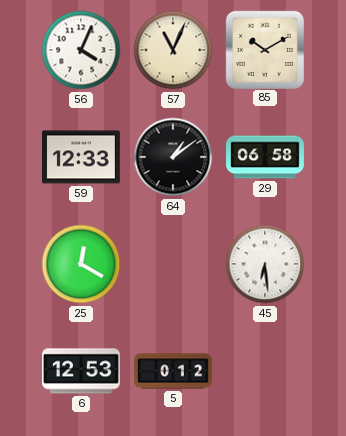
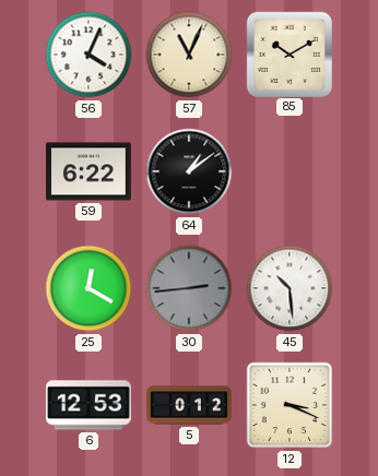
59: 12:33 -> 6:22 (90, 171)
29: 06:58 -> none (266, 157)
30: none -> 2:44 (189, 288)
45: 6:29 -> 10:29 (290, 288)
12: none -> 3:19 (290, 405)
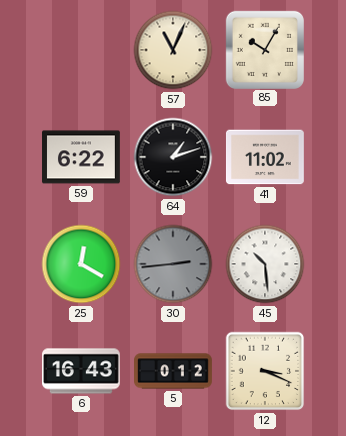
56: 4:04 -> none (88, 55)
85: 10:10 -> 10:05 (264, 49)
64: 1:09 -> 1:12 (173, 157)
41: none -> 11:02 (265, 157)
6: 12:53 -> 16:43 (82, 371)
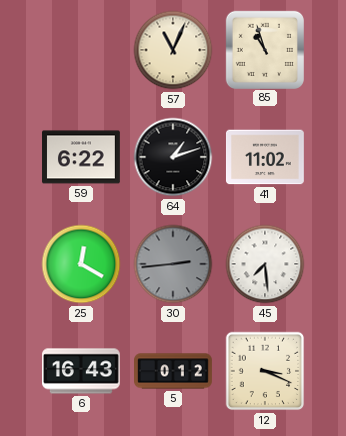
85: 10:05 -> 10:57 (264, 49)
45: 10:29 -> 7:29 (265, 264)
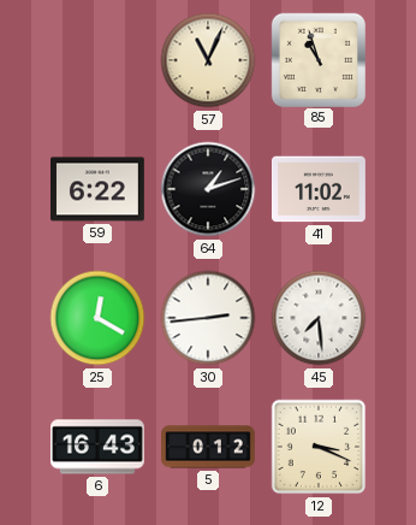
30 dial: grey -> white (208, 318)
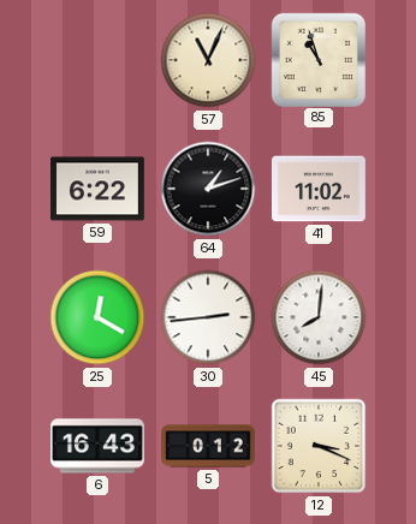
45: 7:29 -> 8:01 (319, 317)
